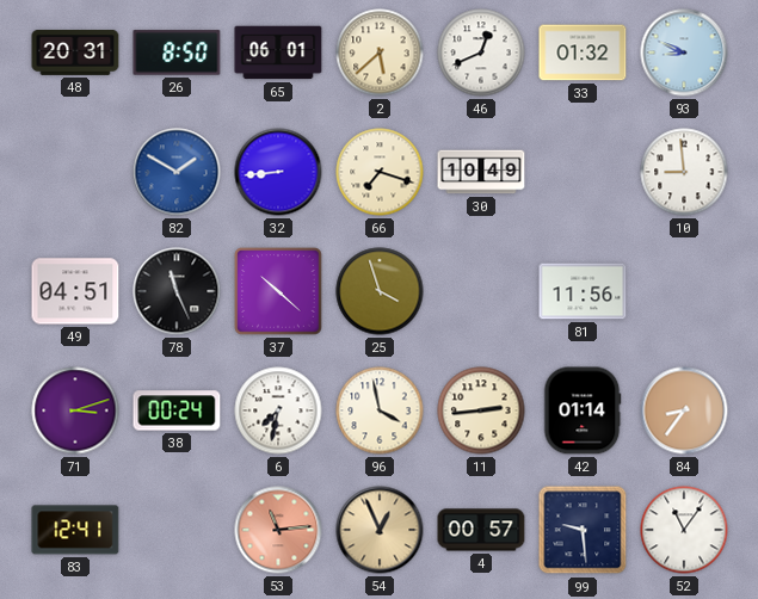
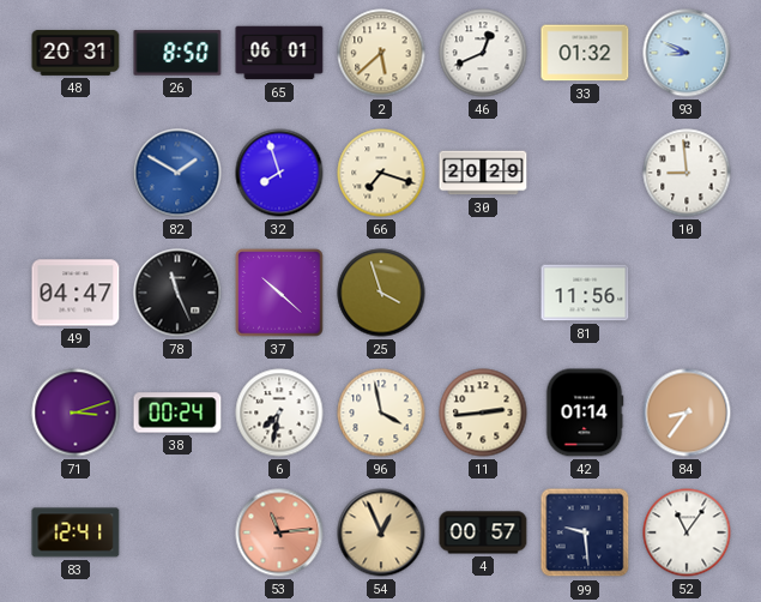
32: 8:44 -> 7:57 (279, 173)
30: 10:49 -> 20:29 (483, 173)
49: 04:51 -> 04:47 (76, 293)
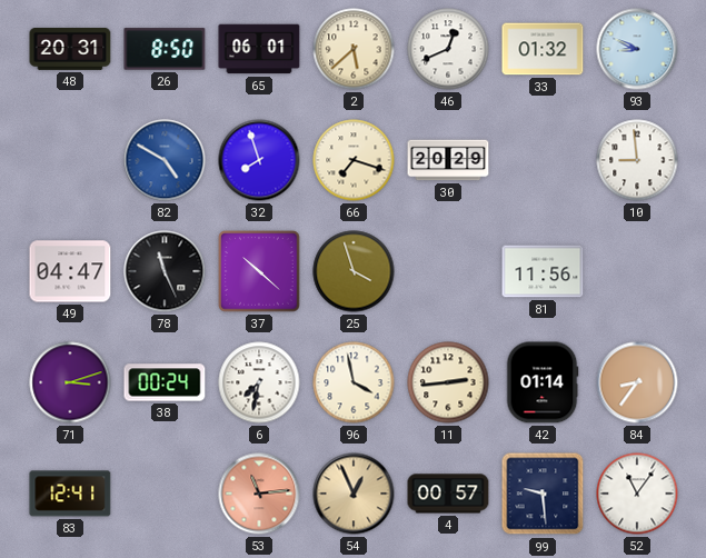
82: 1:50 -> 4:50 (165, 160)
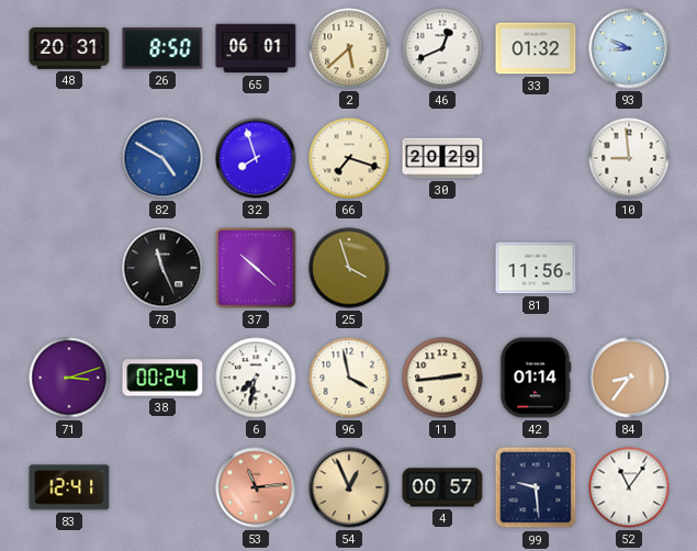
49: 04:47 -> none (70, 271)
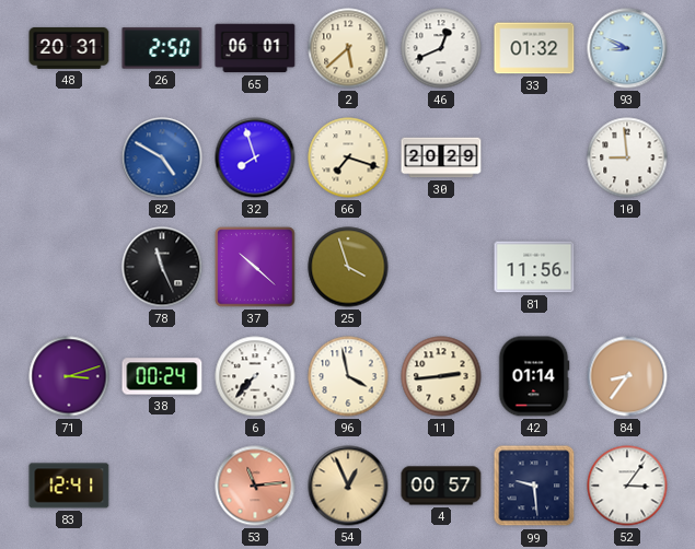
26: 8:50 -> 2:50 (162, 48)
6: 7:32 -> 7:37 (255, 376)
52: 11:06 -> 3:06 (627, 486)
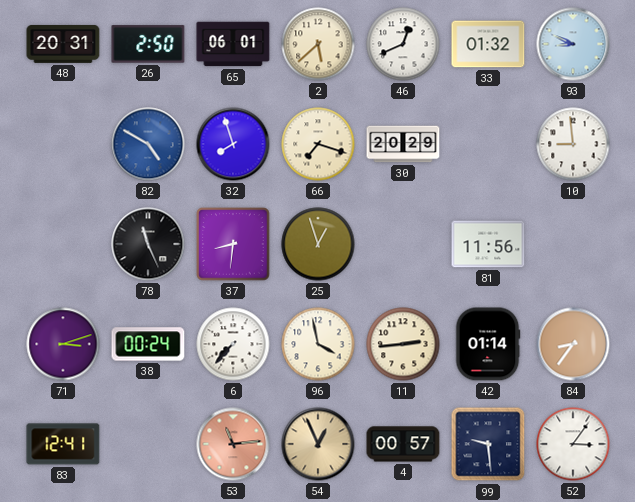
37: 10:22 -> 8:31 (233, 244)
25: 3:57 -> 12:57 (318, 244)
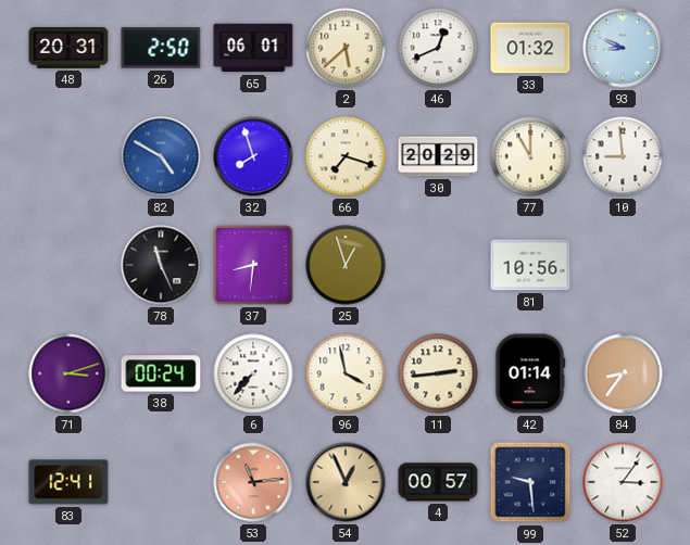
77: none -> 11:00 (530, 156)
81: 11:56 -> 10:56 (530, 265)
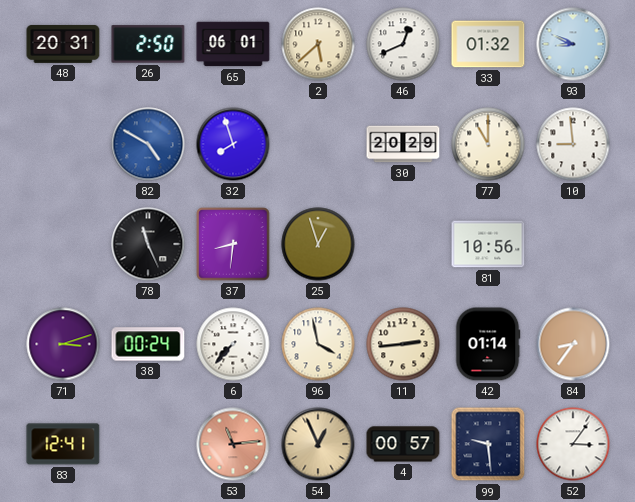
66: 7:18 -> none (346, 156)
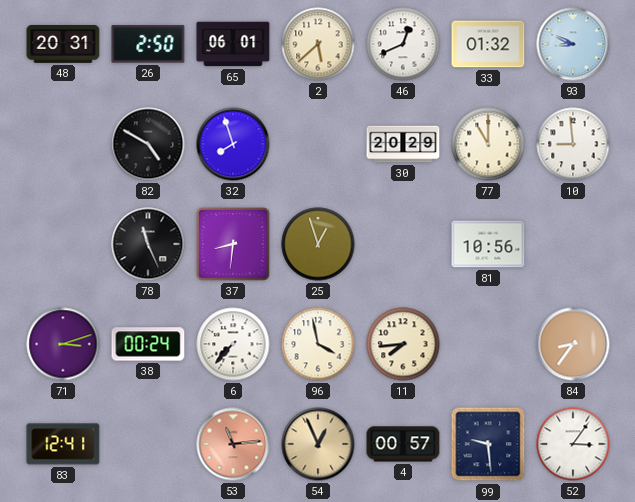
82 dial: blue -> black (148, 144)
11: 2:44 -> 7:44 (403, 344)
42: 01:14 -> none (488, 344)
